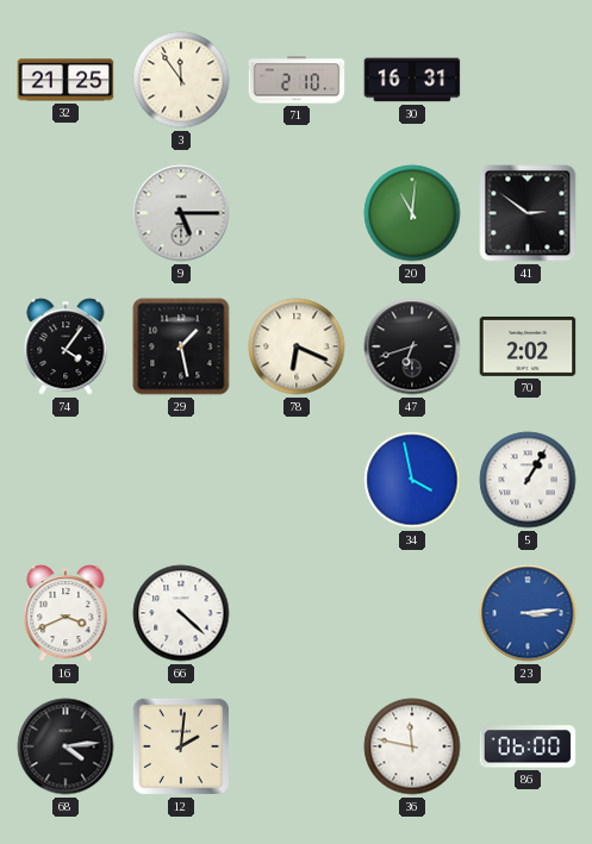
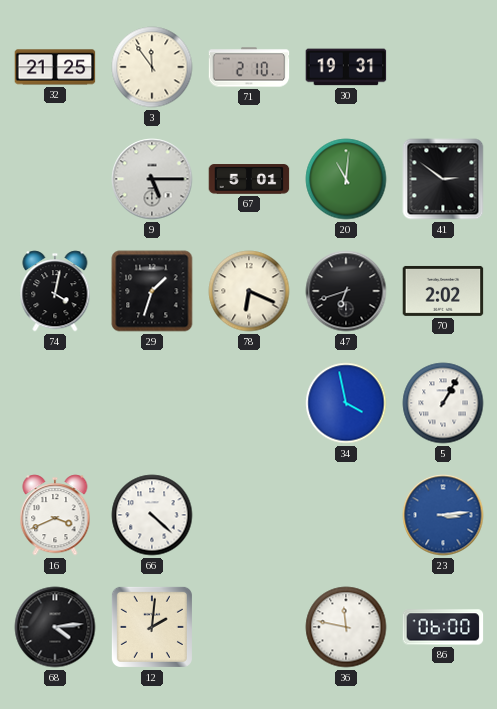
30: 16:31 -> 19:31 (346, 67)
67: none -> 5:01 (249, 179)
74: 4:06 -> 4:02 (55, 291)
29: 1:28 -> 1:33 (152, 291)
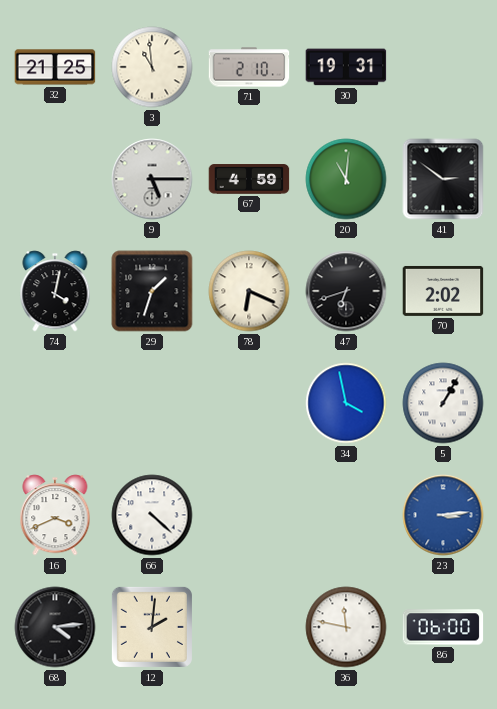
3: 11:54 -> 10:59 (152, 67)
67: 5:01 -> 4:59 (249, 179)
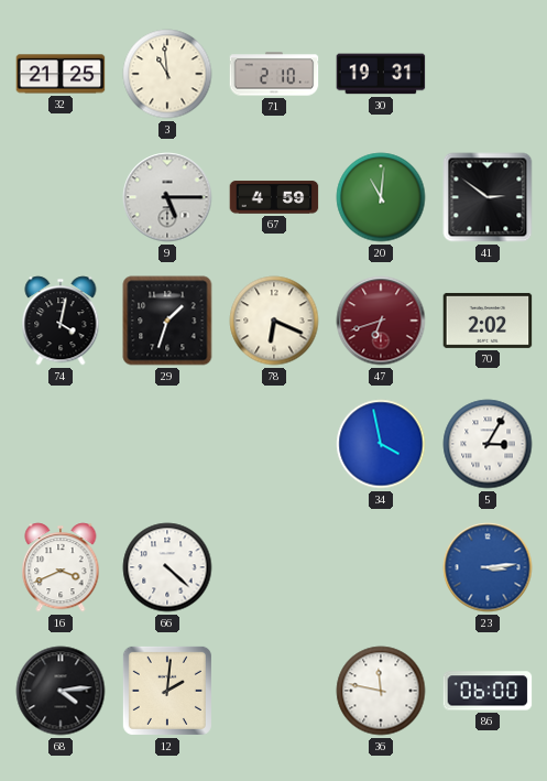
47 dial: black -> burgundy (381, 321)
5: 1:05 -> 3:05 (488, 444)
